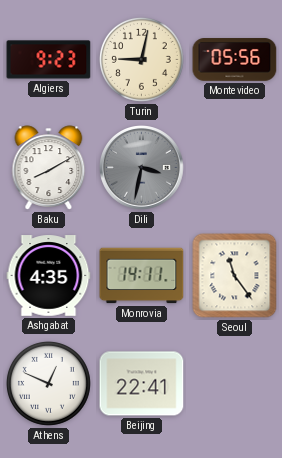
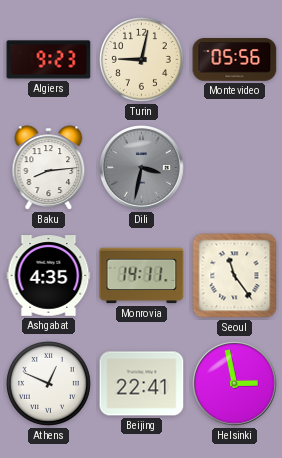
Baku: 8:10 -> 8:14 (49, 168)
Helsinki: none -> 2:58 (235, 384)
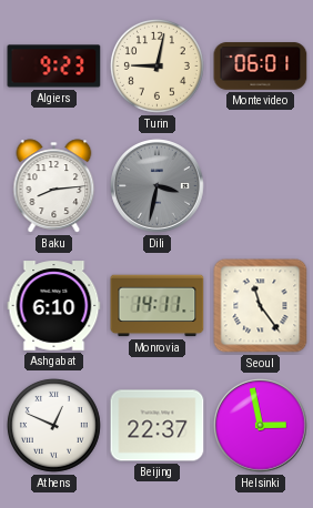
Montevideo: 05:56 -> 06:01 (261, 67)
Ashgabat: 4:35 -> 6:10 (54, 306)
Beijing: 22:41 -> 22:37 (158, 426)
